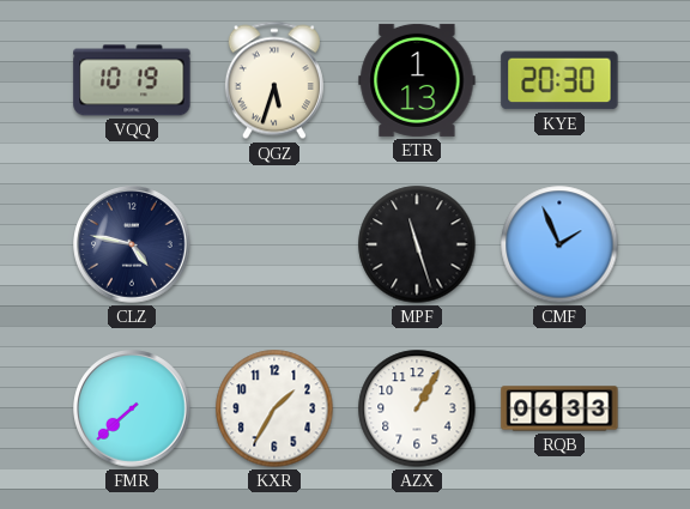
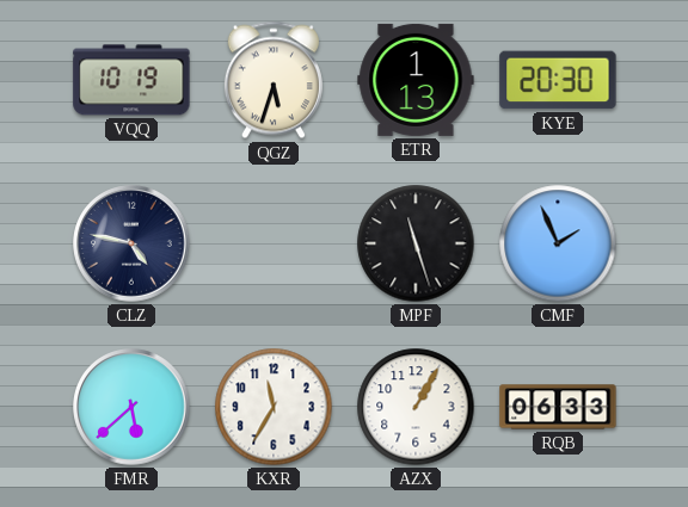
FMR: 7:38 -> 5:38 (131, 407)
KXR: 1:35 -> 11:35 (274, 407)
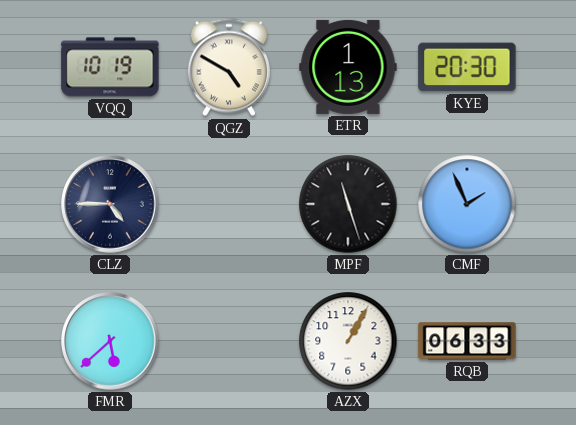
QGZ: 5:33 -> 4:50 (229, 67)
CLZ: 4:47 -> 4:45 (110, 204)
KXR: 11:35 -> none (274, 407)
